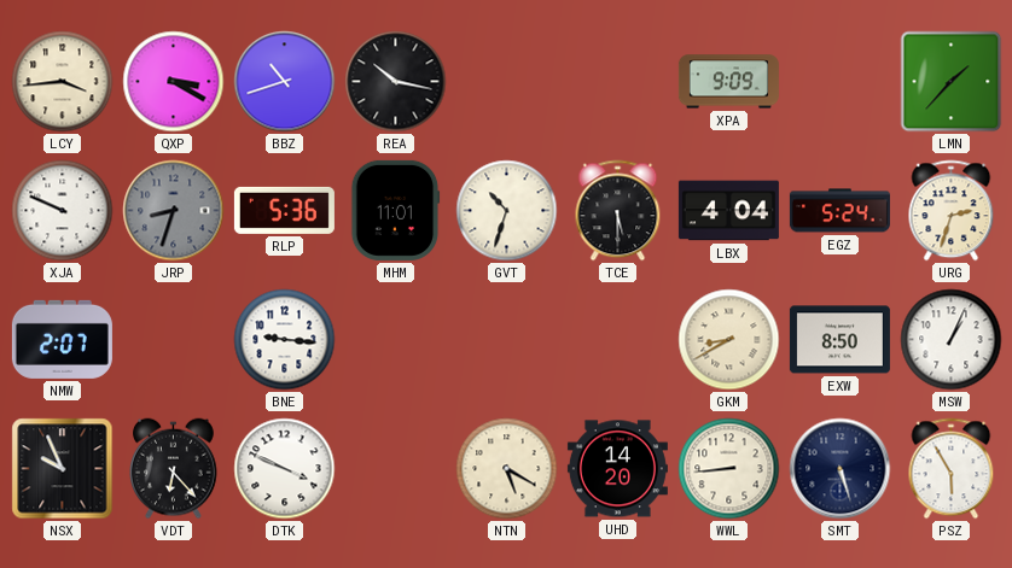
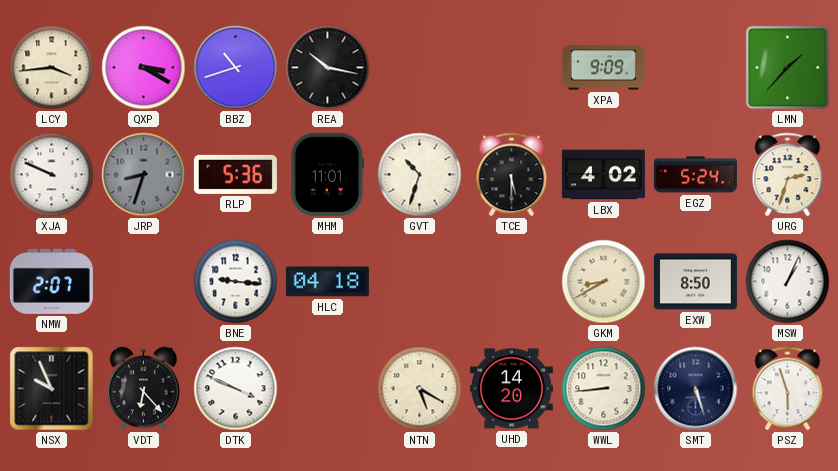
LBX: 4:04 -> 4:02 (603, 175)
HLC: none -> 04:18 (327, 282)
PSZ: 5:55 -> 5:57 (788, 389)
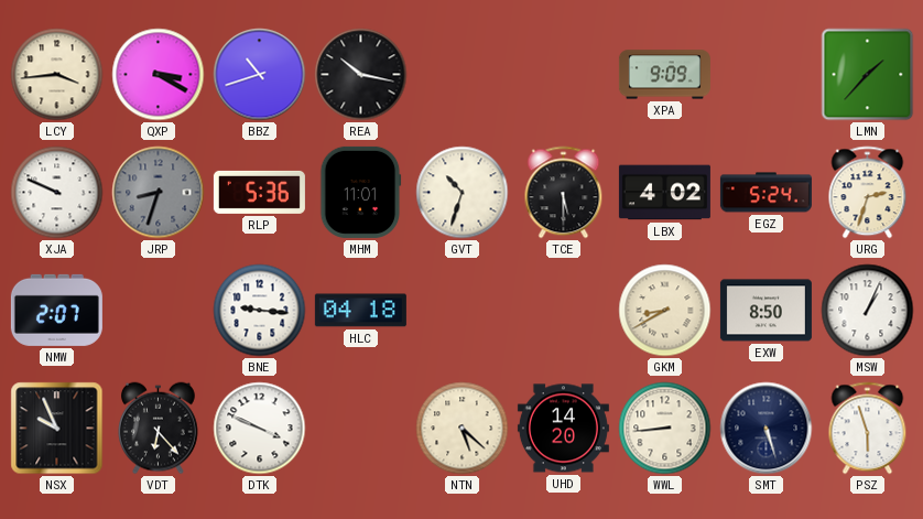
NTN: 5:20 -> 5:22 (463, 429)
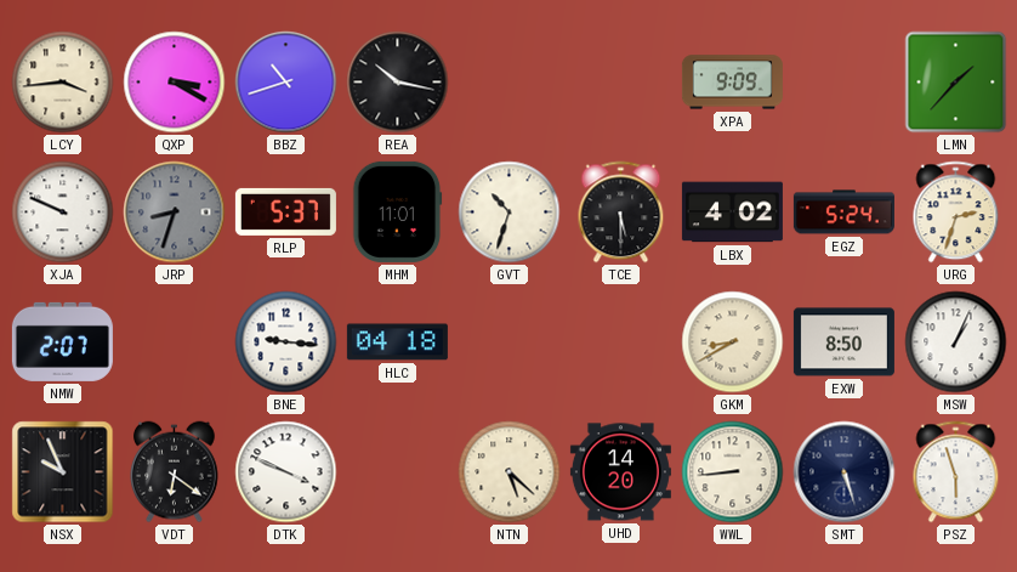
RLP: 5:36 -> 5:37 (285, 211)
VDT: 6:23 -> 6:21 (175, 472)
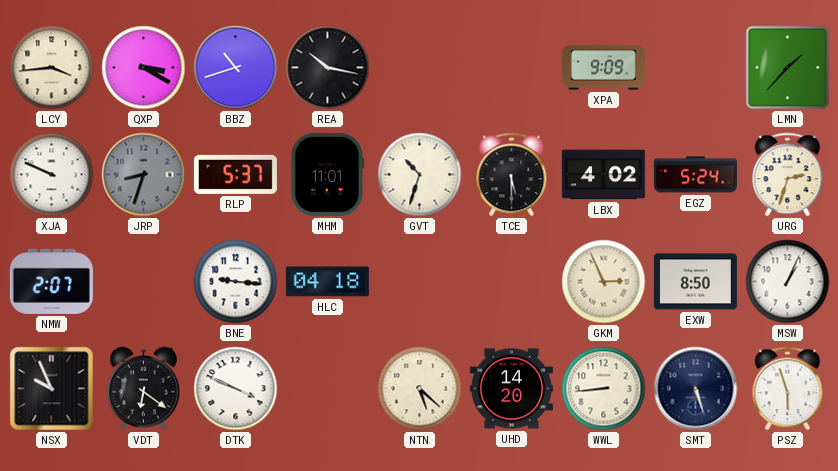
GKM: 8:40 -> 2:56 (604, 282)
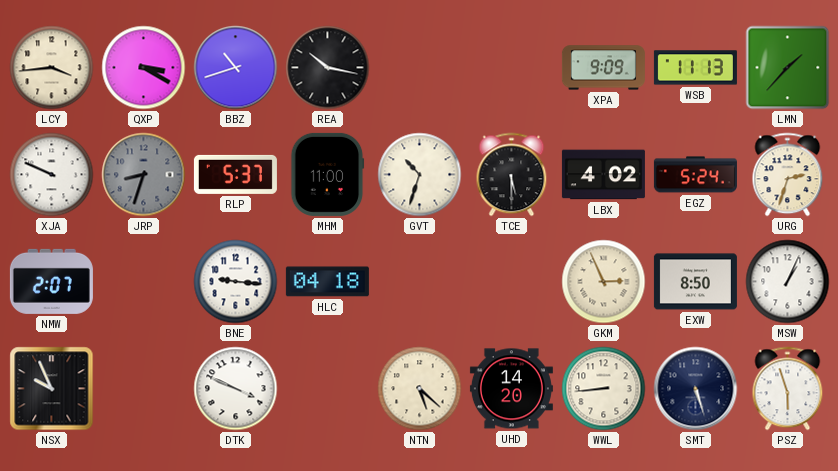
WSB: none -> 11:13 (695, 68)
MHM: 11:01 -> 11:00 (328, 174)
VDT: 6:21 -> none (144, 389)
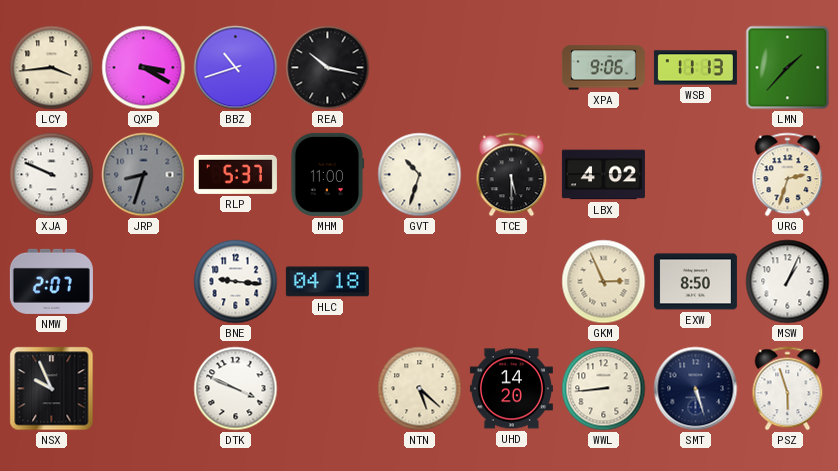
XPA: 9:09 -> 9:06 (603, 68)
EGZ: 5:24 -> none (695, 175)
